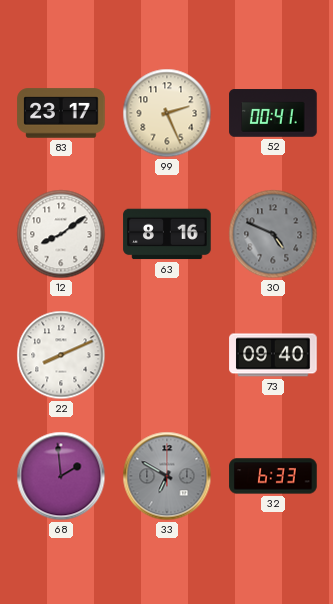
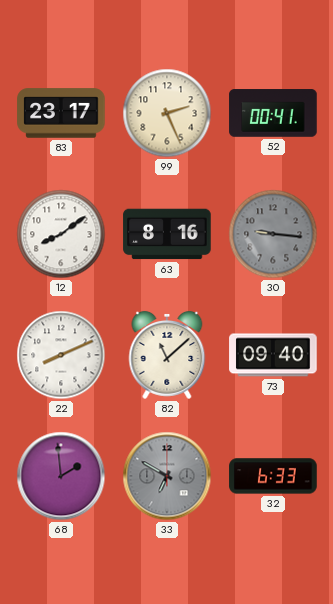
30: 4:49 -> 9:16 (273, 234)
82: none -> 11:08 (167, 355)
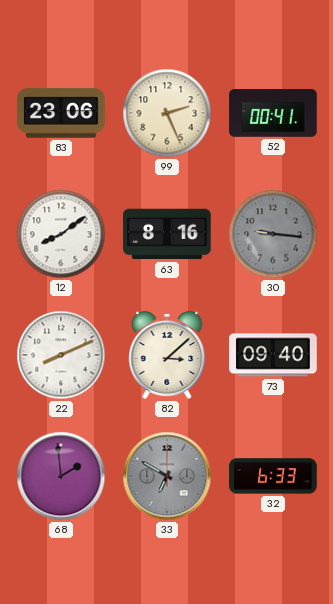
83: 23:17 -> 23:06 (61, 113)
82: 11:08 -> 3:08 (167, 355)
